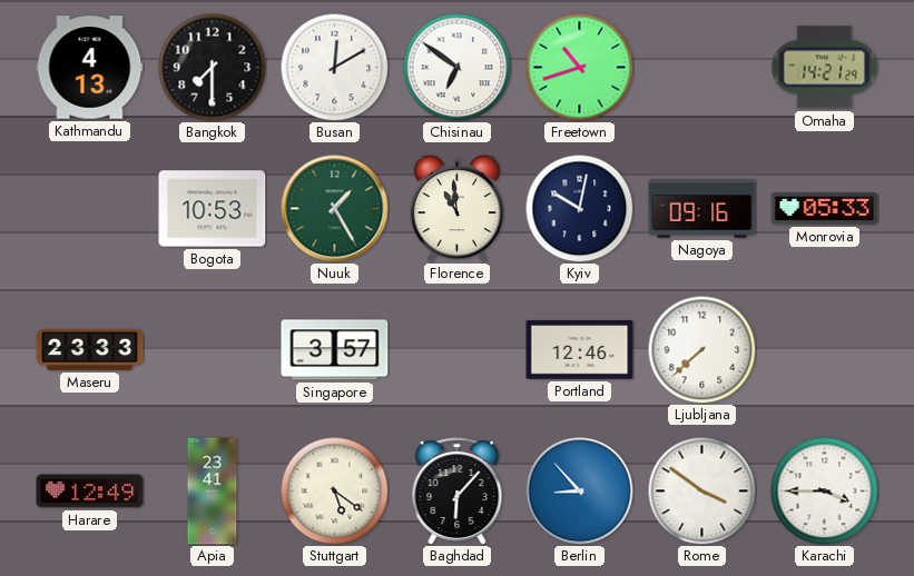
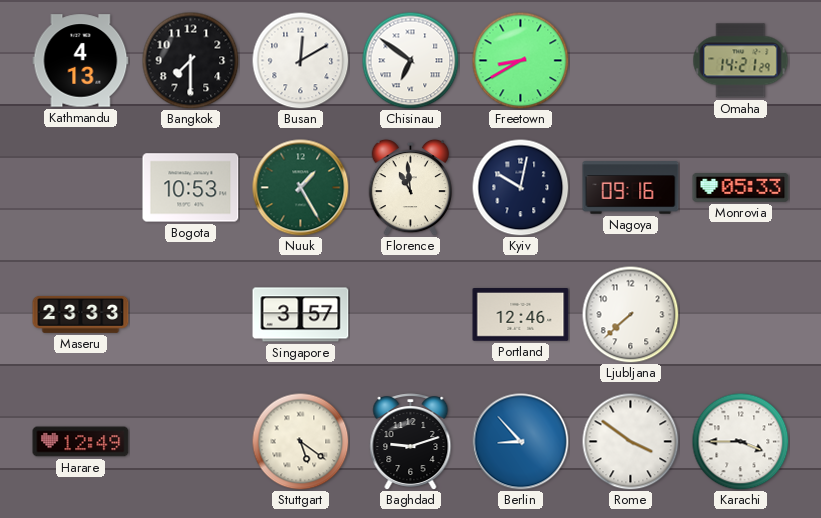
Freetown: 10:42 -> 8:40 (520, 60)
Apia: 23:41 -> none (213, 491)
Baghdad: 6:07 -> 9:12 (411, 442)
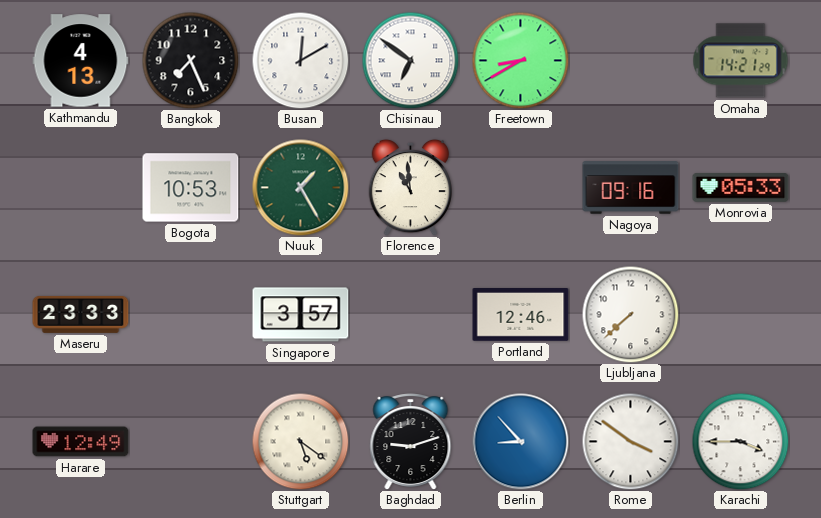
Bangkok: 7:30 -> 7:26 (190, 60)
Kyiv: 10:02 -> none (520, 187)
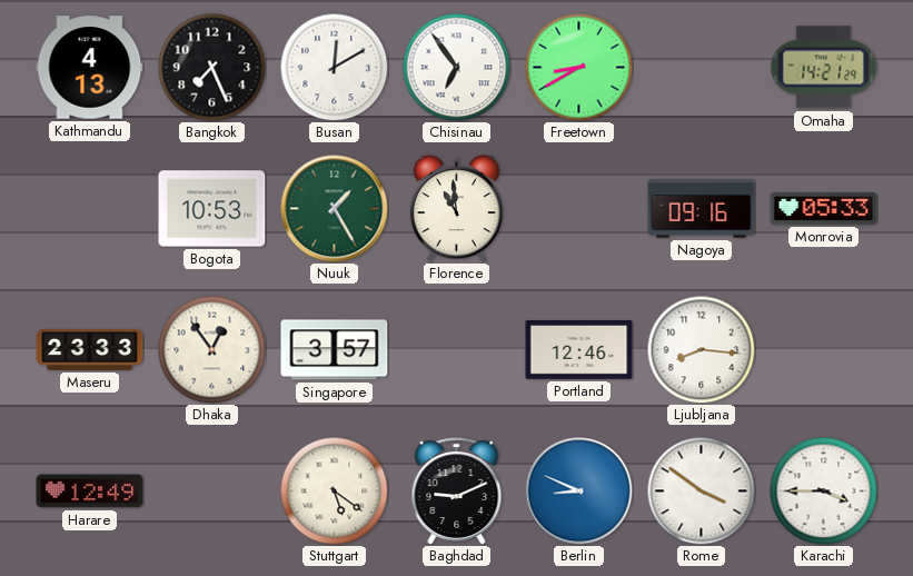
Chisinau: 6:51 -> 6:54 (456, 67)
Dhaka: none -> 12:54 (211, 349)
Ljubljana: 7:38 -> 8:16 (701, 349)
Baghdad: 9:12 -> 9:11 (457, 491)
Berlin: 8:53 -> 8:49 (579, 491)
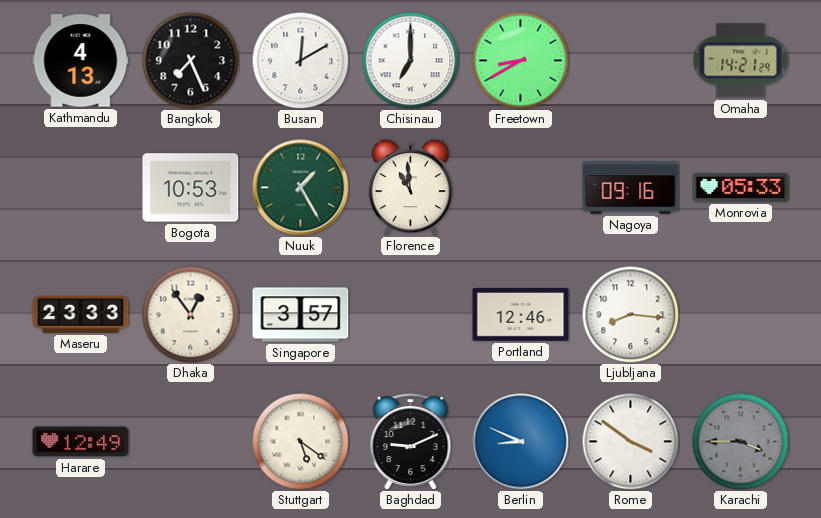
Chisinau: 6:54 -> 7:00 (410, 60)
Karachi dial: white -> grey (740, 441)
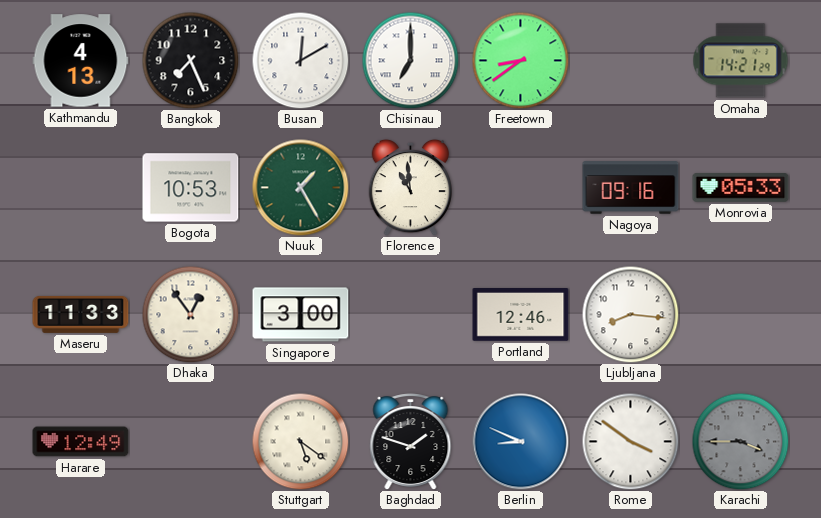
Freetown: 8:40 -> 8:39 (520, 60)
Maseru: 23:33 -> 11:33 (81, 314)
Singapore: 3:57 -> 3:00 (301, 315)
Baghdad: 9:11 -> 1:48 (411, 442)
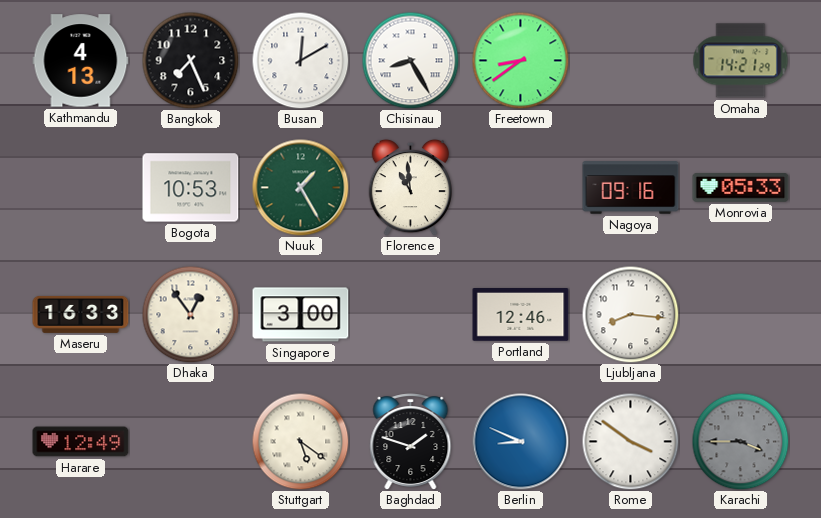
Chisinau: 7:00 -> 8:25 (410, 60)
Maseru: 11:33 -> 16:33 (81, 314)
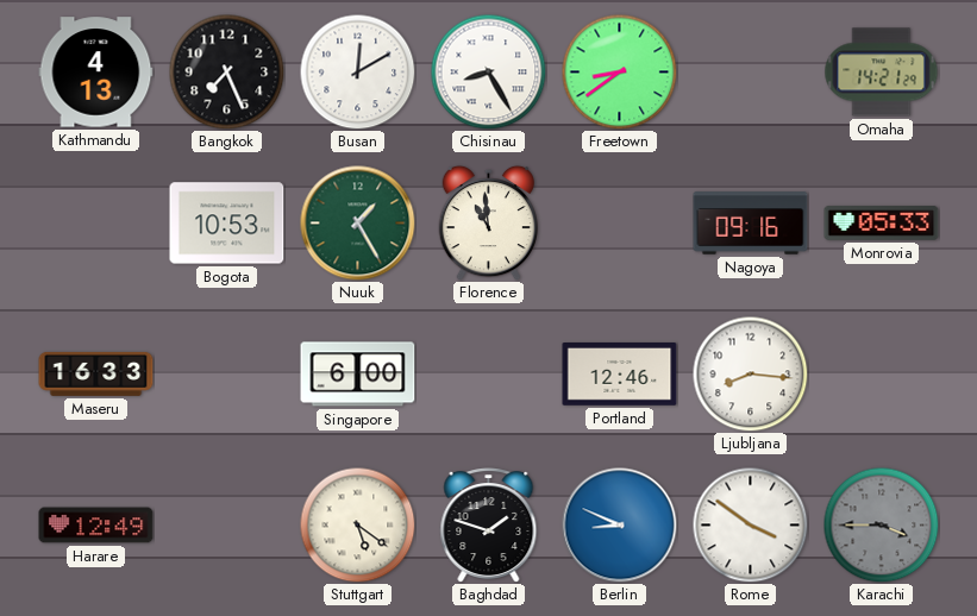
Dhaka: 12:54 -> none (190, 314)
Singapore: 3:00 -> 6:00 (358, 375)
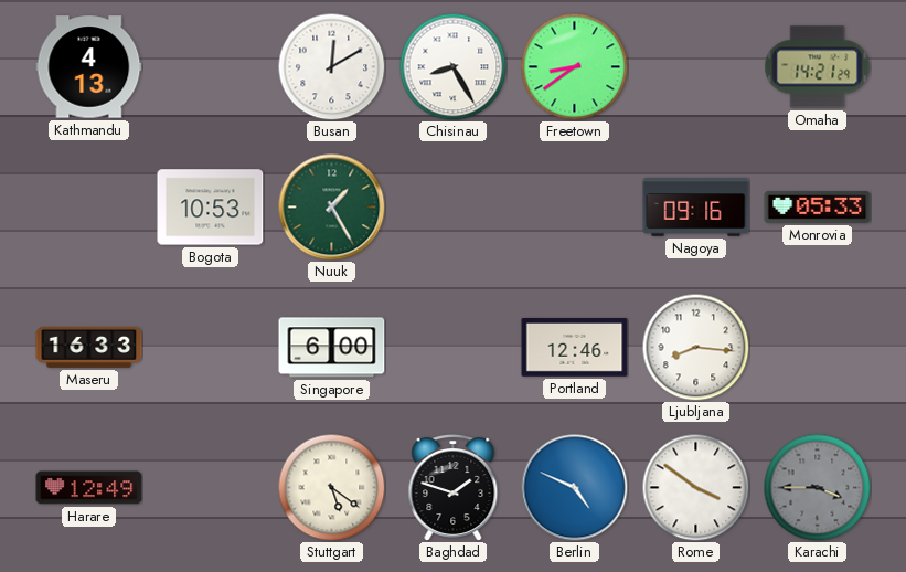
Bangkok: 7:26 -> none (226, 71)
Florence: 10:59 -> none (488, 222)
Berlin: 8:49 -> 4:49 (575, 488)
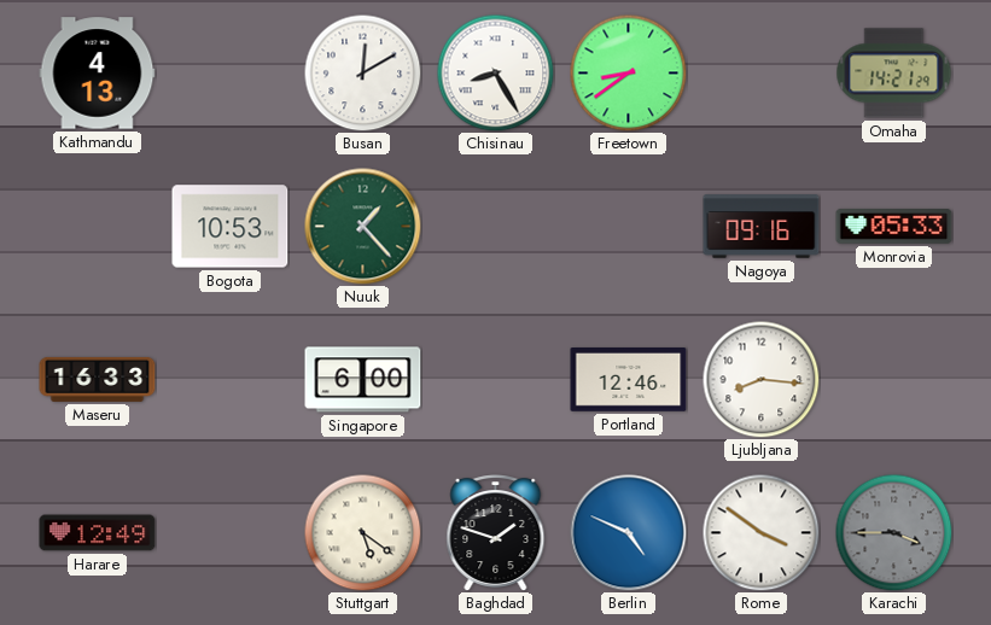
Nuuk: 1:25 -> 1:23 (363, 227)
